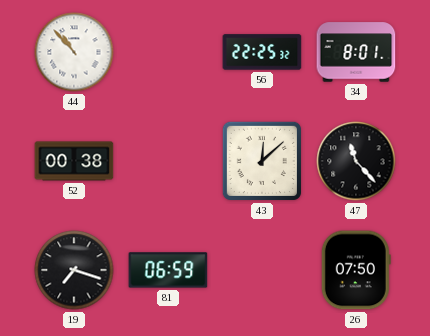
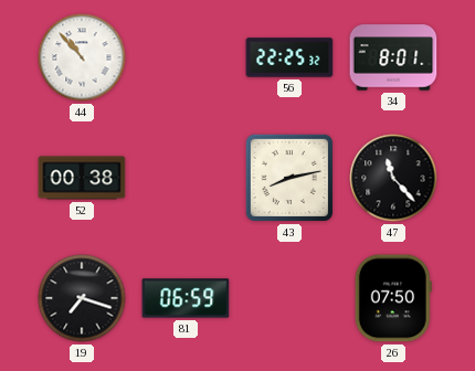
43: 12:08 -> 8:13 (289, 178)
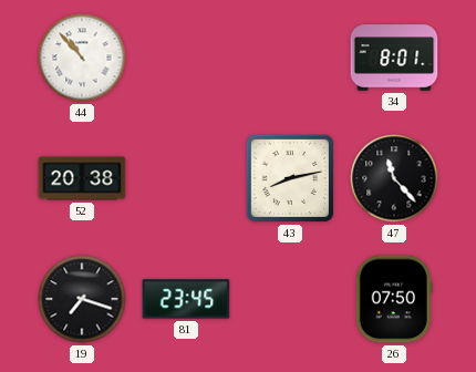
56: 22:25 -> none (289, 57)
52: 00:38 -> 20:38 (82, 178)
81: 06:59 -> 23:45 (186, 299)
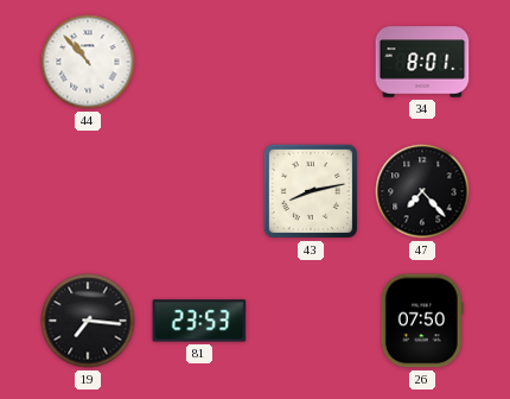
52: 20:38 -> none (82, 178)
47: 11:23 -> 7:23 (422, 191)
19: 7:18 -> 7:16 (88, 321)
81: 23:45 -> 23:53 (199, 321)
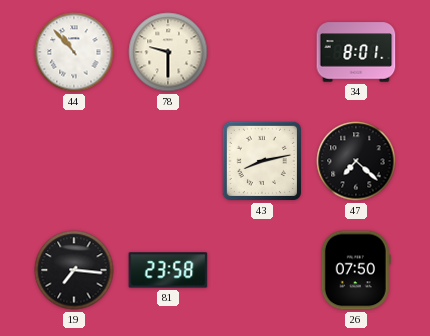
78: none -> 9:30 (168, 52)
47: 7:23 -> 7:22 (356, 161)
81: 23:53 -> 23:58 (168, 270)
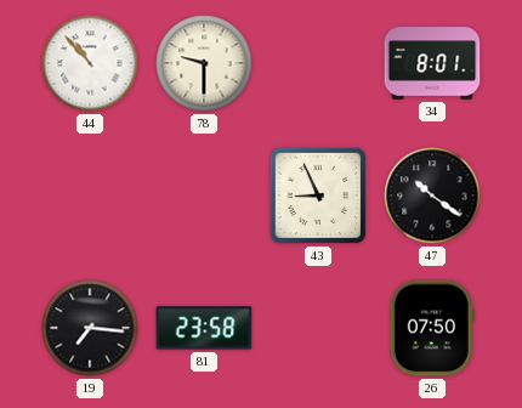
43: 8:13 -> 8:56 (318, 195)
47: 7:22 -> 10:21 (432, 195)
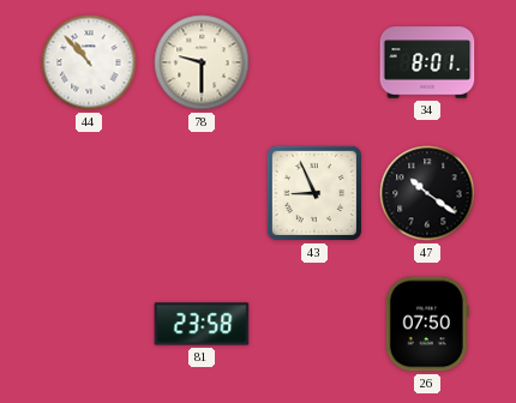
19: 7:16 -> none (90, 328)
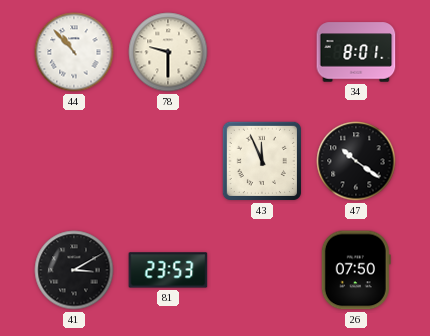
43: 8:56 -> 11:56 (262, 161)
41: none -> 3:10 (74, 270)
81: 23:58 -> 23:53 (168, 270)
